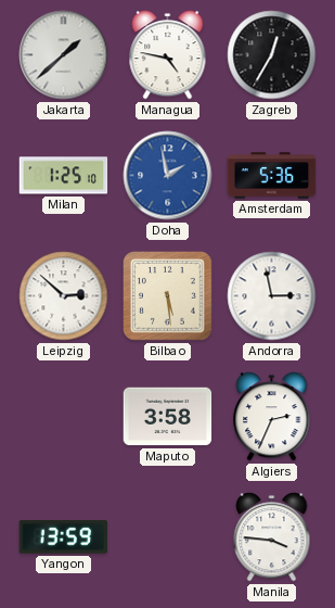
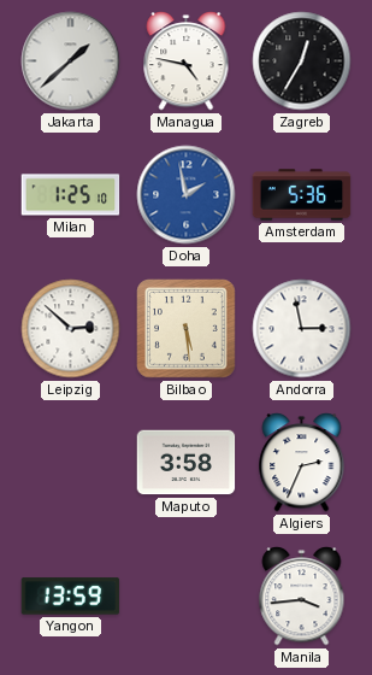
Manila: 3:46 -> 3:44 (302, 597)
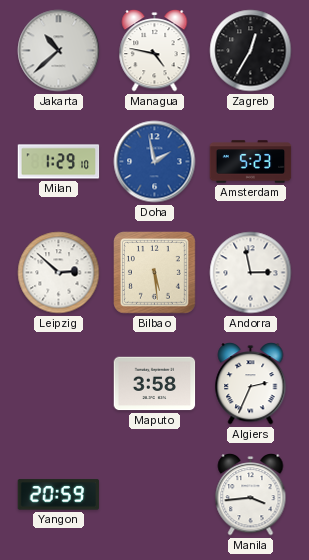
Jakarta: 1:38 -> 10:38 (59, 51)
Milan: 1:25 -> 1:29 (59, 162)
Amsterdam: 5:36 -> 5:23 (251, 162)
Yangon: 13:59 -> 20:59 (59, 495)
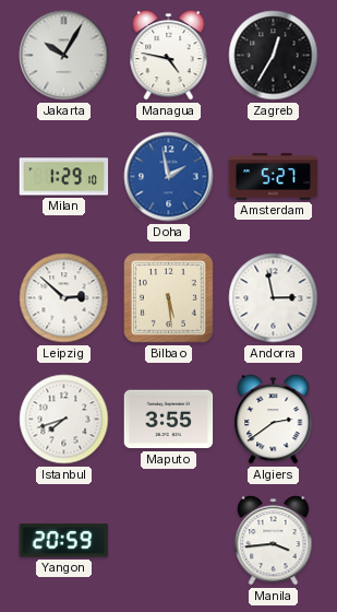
Jakarta: 10:38 -> 10:05 (64, 56)
Amsterdam: 5:23 -> 5:27 (274, 177)
Istanbul: none -> 7:42 (64, 420)
Maputo: 3:58 -> 3:55 (169, 420)
Algiers: 2:34 -> 2:39 (274, 420)
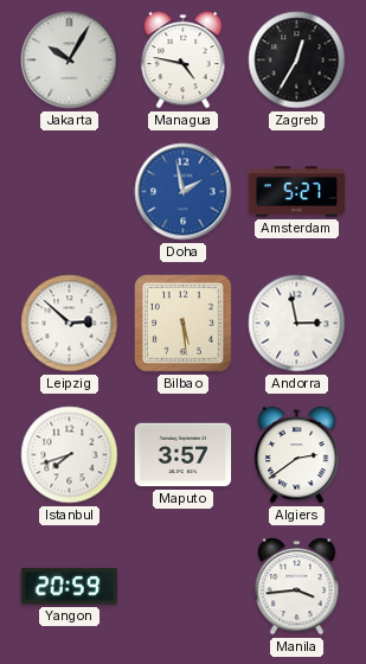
Milan: 1:29 -> none (64, 177)
Maputo: 3:55 -> 3:57 (184, 455)
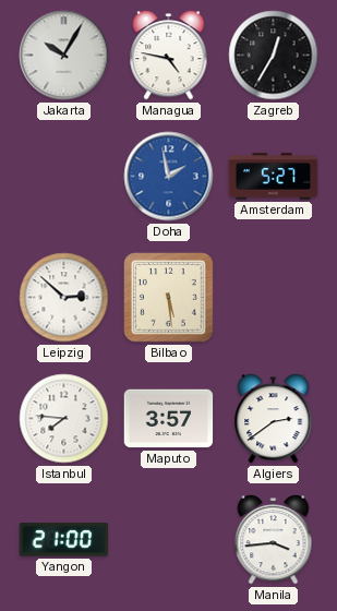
Andorra: 2:58 -> none (297, 324)
Istanbul: 7:42 -> 7:46 (64, 419)
Yangon: 20:59 -> 21:00 (64, 540)
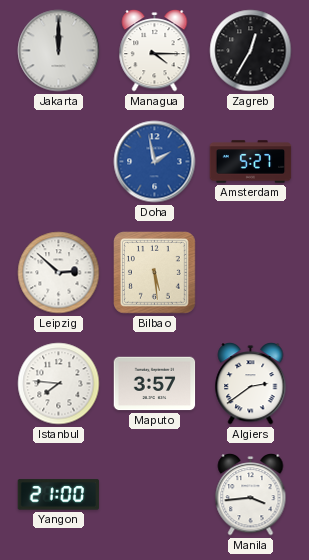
Jakarta: 10:05 -> 12:00 (59, 51)
Managua: 4:47 -> 4:15 (155, 51)
